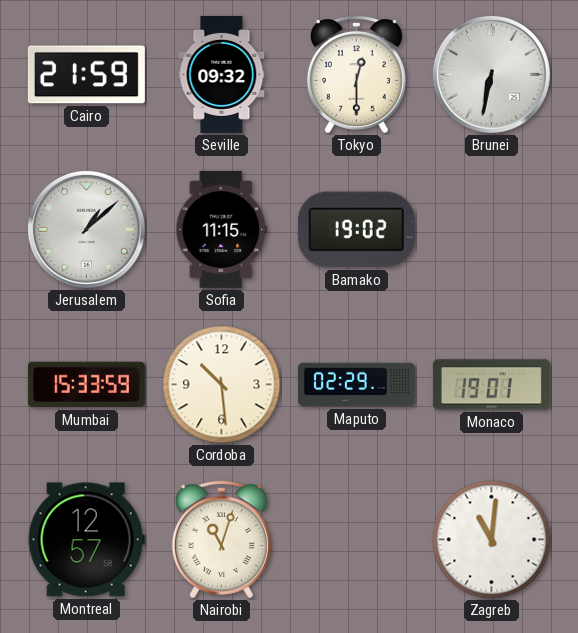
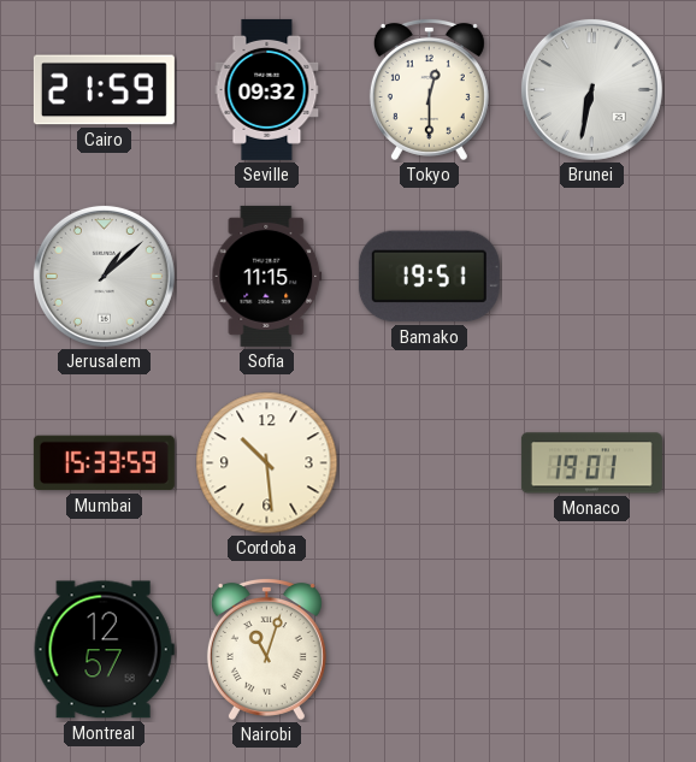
Bamako: 19:02 -> 19:51 (429, 277)
Maputo: 02:29 -> none (356, 385)
Zagreb: 11:01 -> none (492, 540)
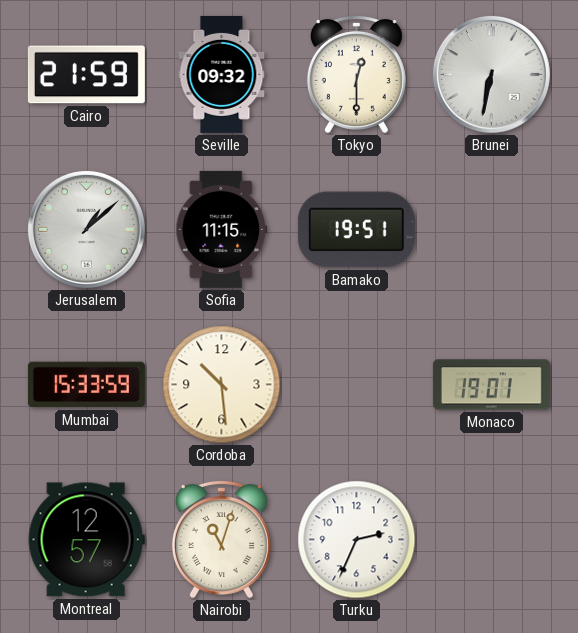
Turku: none -> 2:34 (357, 540)
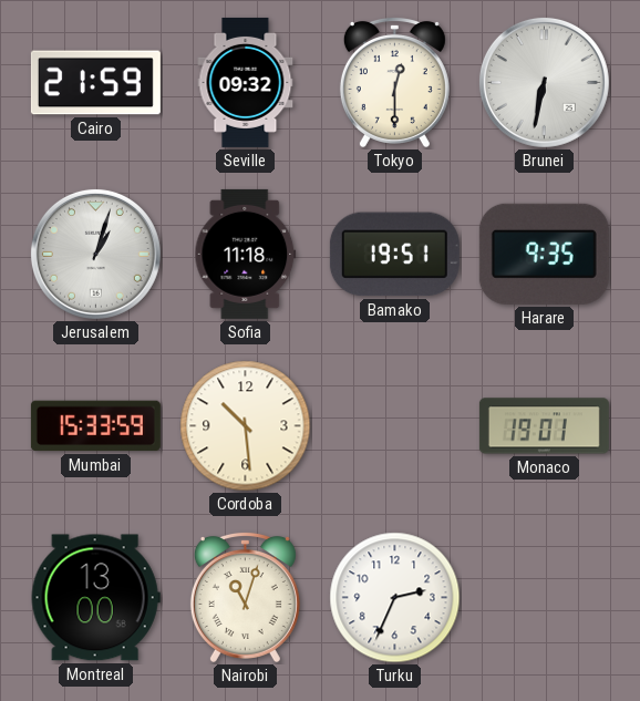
Jerusalem: 1:08 -> 1:03 (95, 254)
Sofia: 11:15 -> 11:18 (246, 254)
Harare: none -> 9:35 (544, 254)
Montreal: 12:57 -> 13:00 (95, 598)
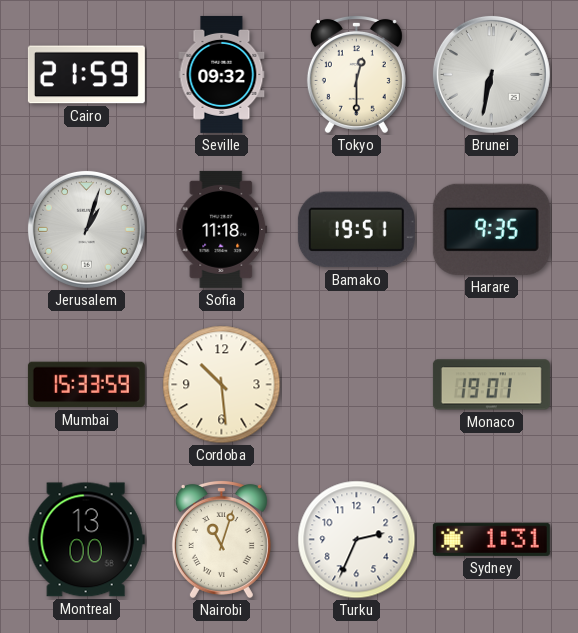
Sydney: none -> 1:31 (491, 539)
